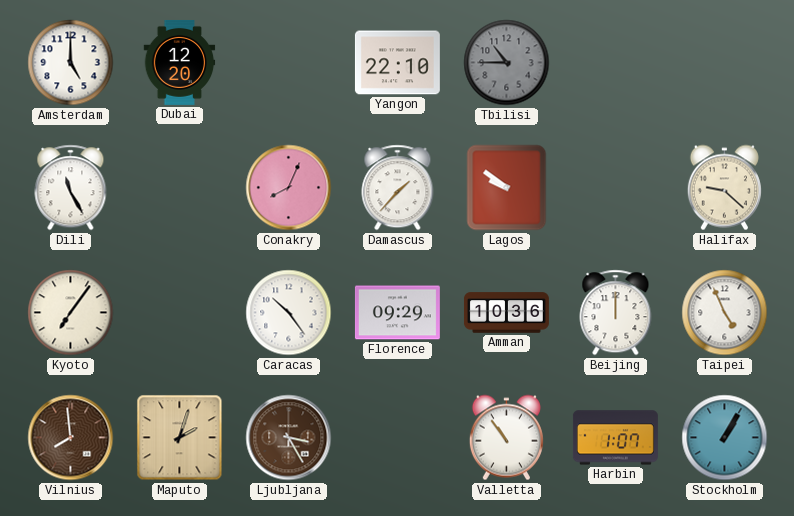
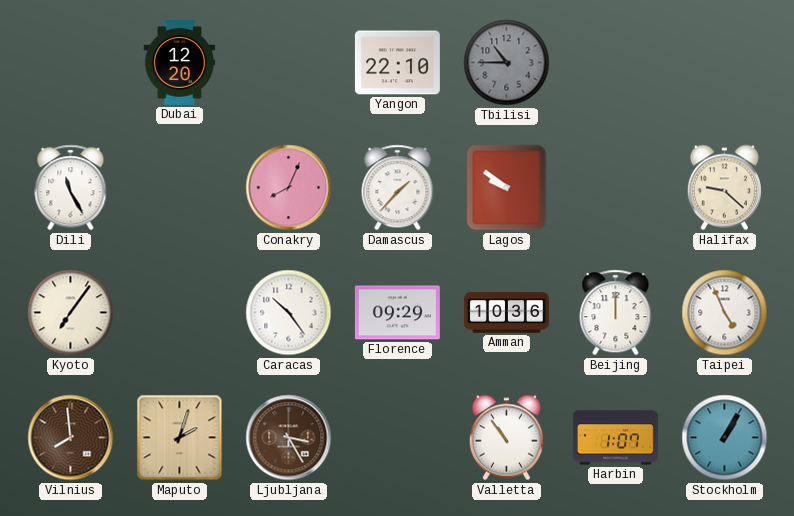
Amsterdam: 5:00 -> none (71, 63)
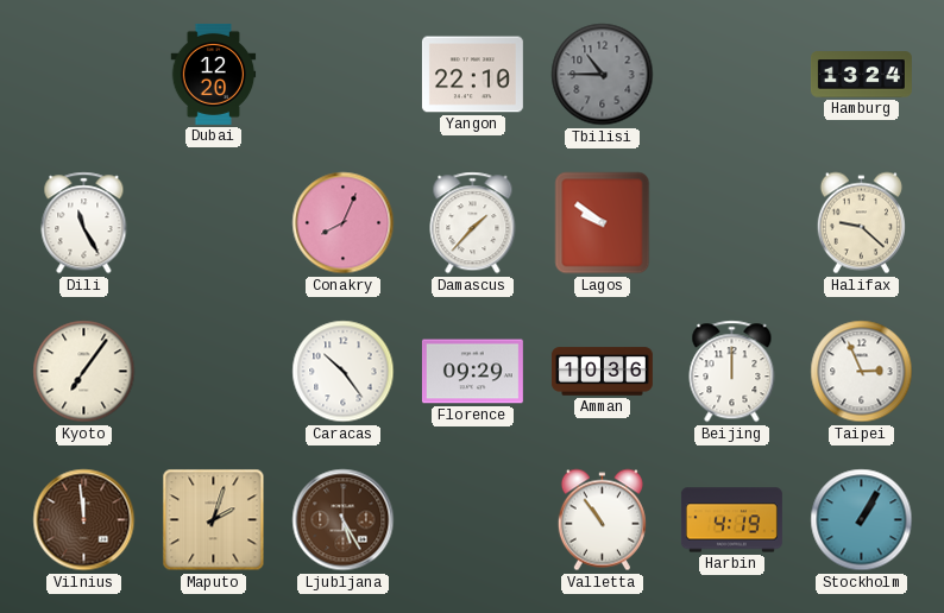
Hamburg: none -> 13:24 (861, 75)
Taipei: 4:56 -> 2:56 (862, 372)
Vilnius: 7:59 -> 11:59 (84, 520)
Ljubljana: 3:25 -> 5:25 (344, 520)
Harbin: 1:07 -> 4:19 (731, 520)
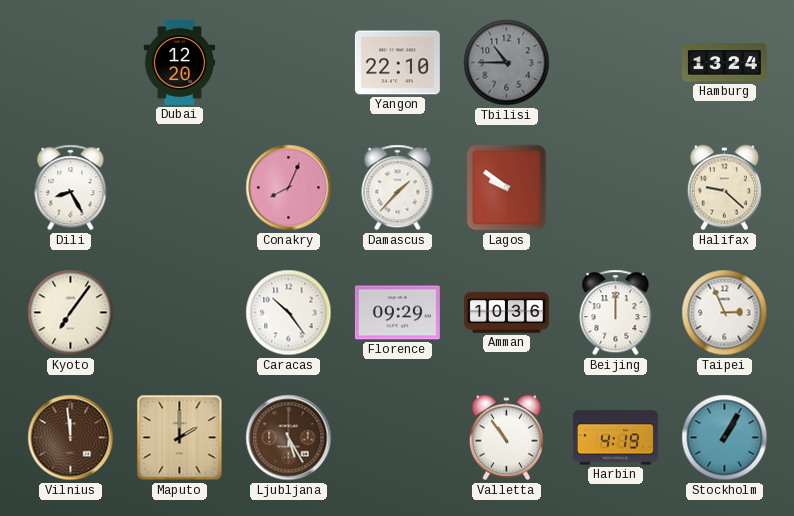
Dili: 11:25 -> 8:25 (71, 188)
Maputo: 2:03 -> 2:00 (180, 438)
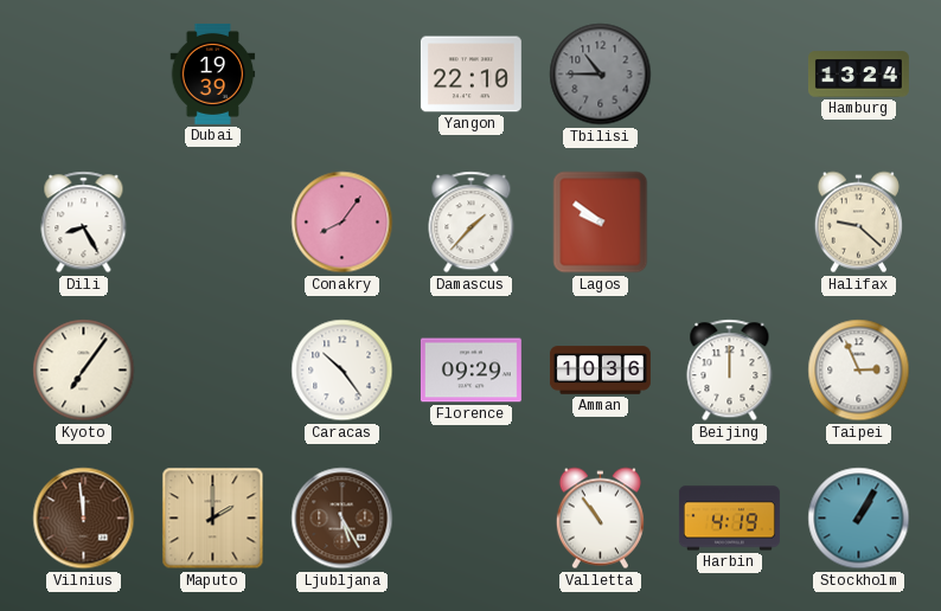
Dubai: 12:20 -> 19:39 (213, 73)
Conakry: 8:04 -> 8:06 (343, 223)
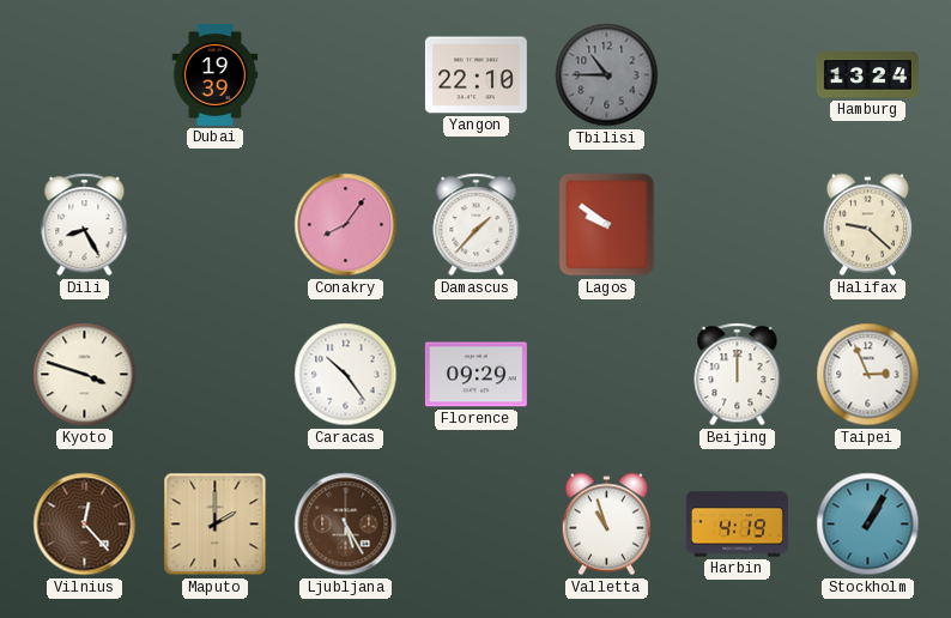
Kyoto: 7:06 -> 3:48 (85, 375)
Amman: 10:36 -> none (600, 371)
Vilnius: 11:59 -> 12:23 (85, 525)
Valletta: 10:54 -> 10:57 (606, 525)
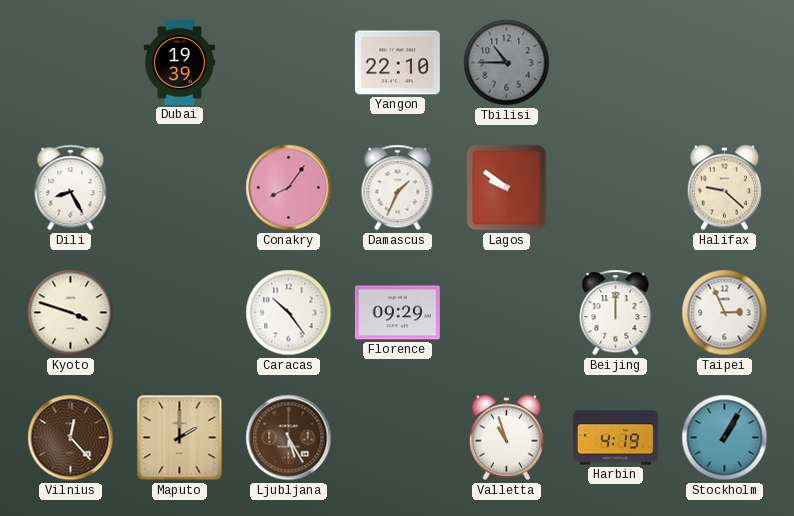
Hamburg: 13:24 -> none (867, 75)
Damascus: 1:37 -> 1:34 (398, 188)
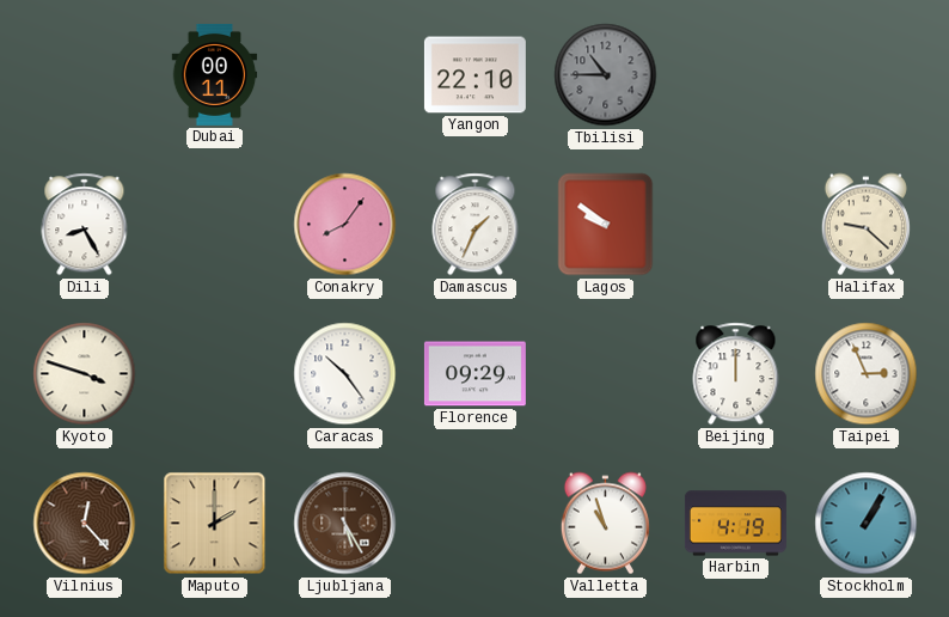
Dubai: 19:39 -> 00:11 (215, 74)
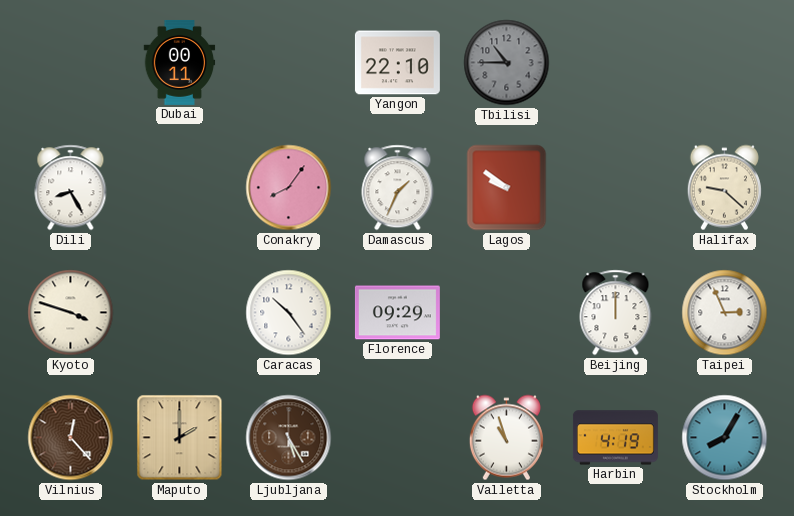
Stockholm: 1:05 -> 8:05 (725, 438)
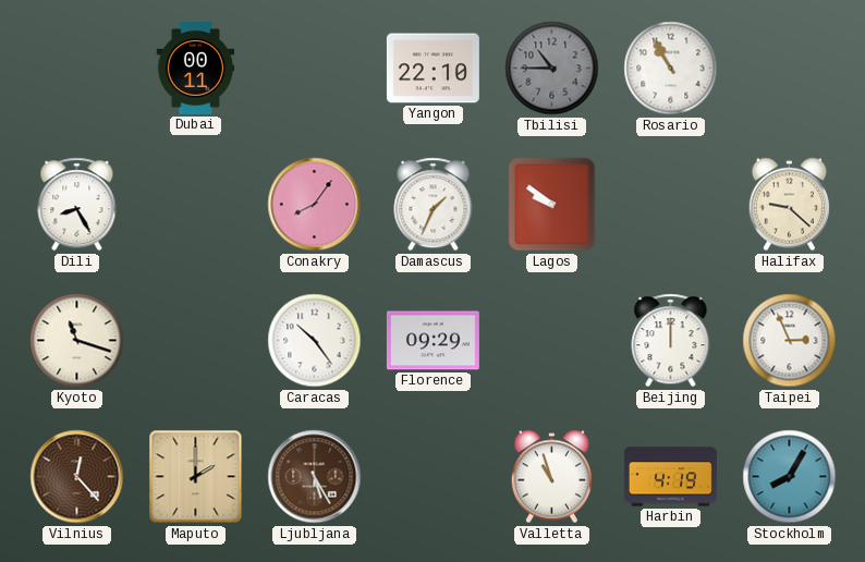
Rosario: none -> 10:55 (671, 69)
Kyoto: 3:48 -> 11:18 (77, 341)
